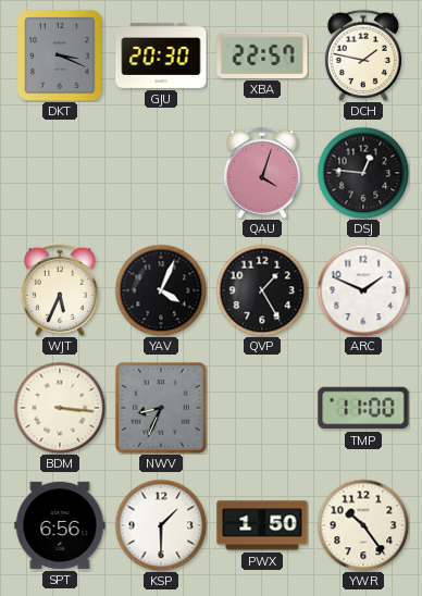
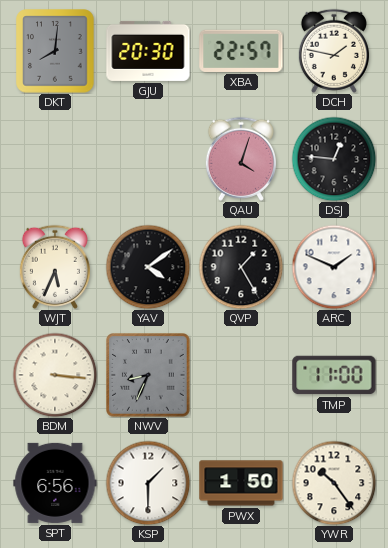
DKT: 3:19 -> 8:01 (55, 51)
YAV: 4:04 -> 4:09 (148, 267)
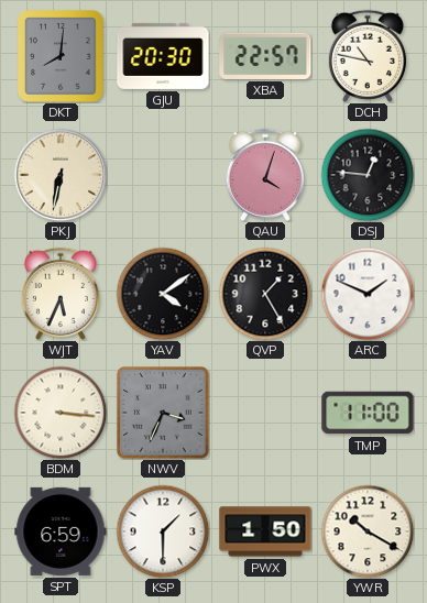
DCH: 1:47 -> 10:47 (368, 56)
PKJ: none -> 6:32 (61, 175)
NWV: 8:34 -> 3:34 (164, 414)
SPT: 6:56 -> 6:59 (61, 531)
YWR: 10:24 -> 10:20 (368, 531)
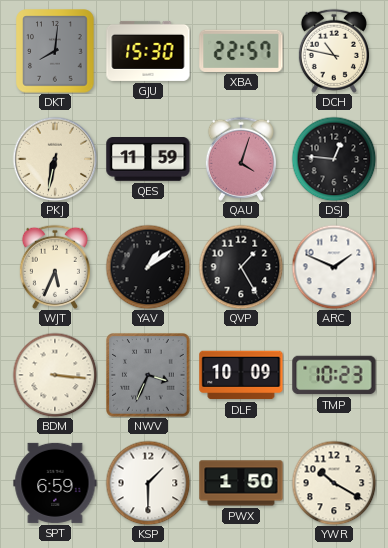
GJU: 20:30 -> 15:30 (148, 51)
QES: none -> 11:59 (148, 160)
YAV: 4:09 -> 1:09 (148, 267)
DLF: none -> 10:09 (241, 375)
TMP: 11:00 -> 10:23 (334, 375)
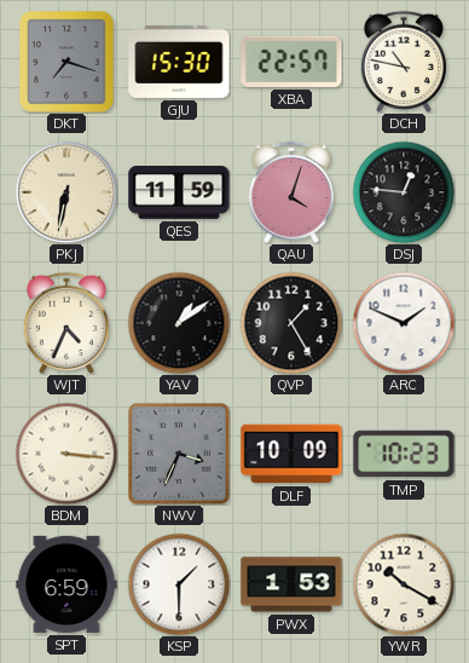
DKT: 8:01 -> 7:18 (66, 62)
WJT: 5:34 -> 4:34 (66, 323)
PWX: 1:50 -> 1:53 (291, 584)
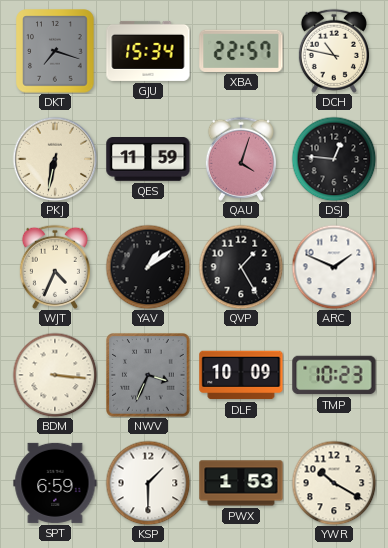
GJU: 15:30 -> 15:34 (148, 51)
